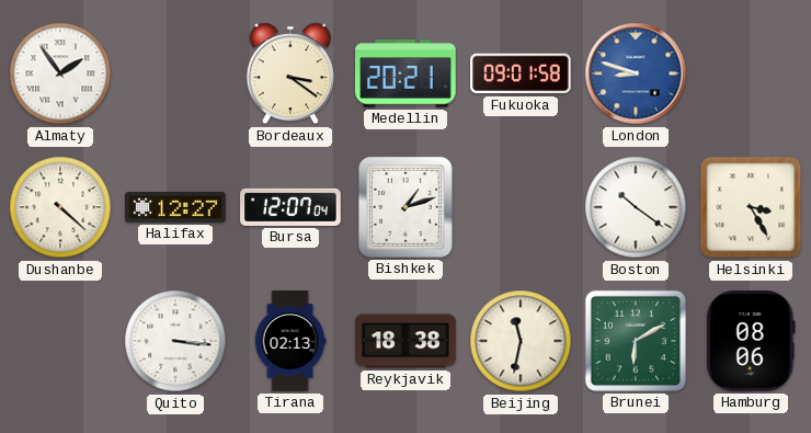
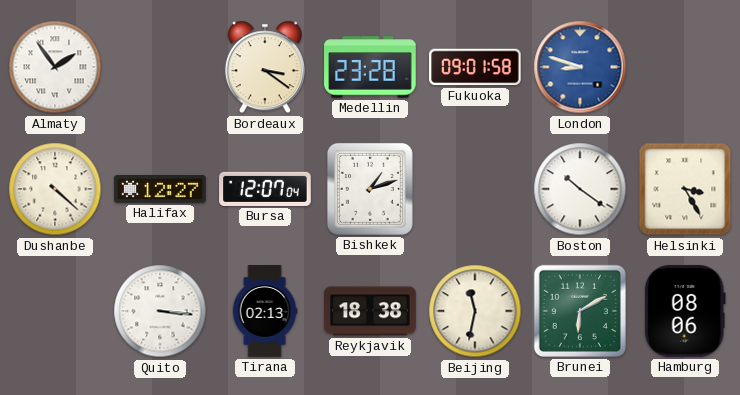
Medellin: 20:21 -> 23:28 (370, 67)
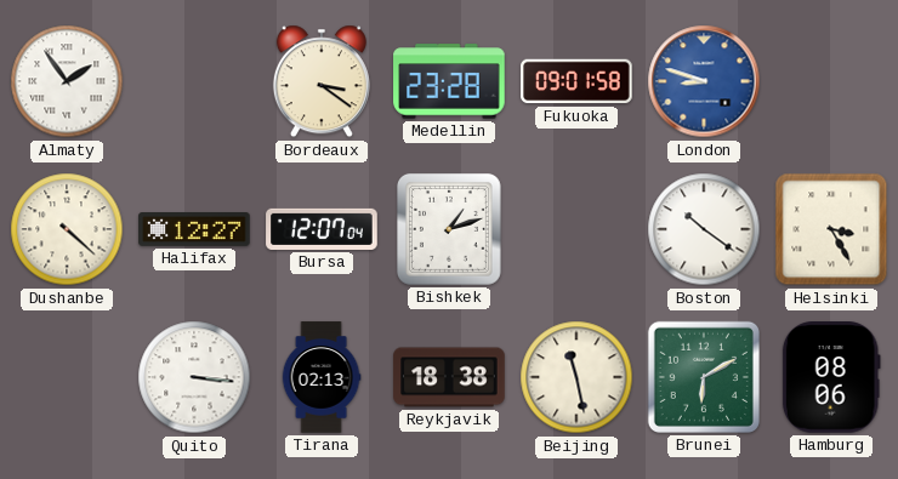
Beijing: 11:32 -> 11:28 (576, 377)
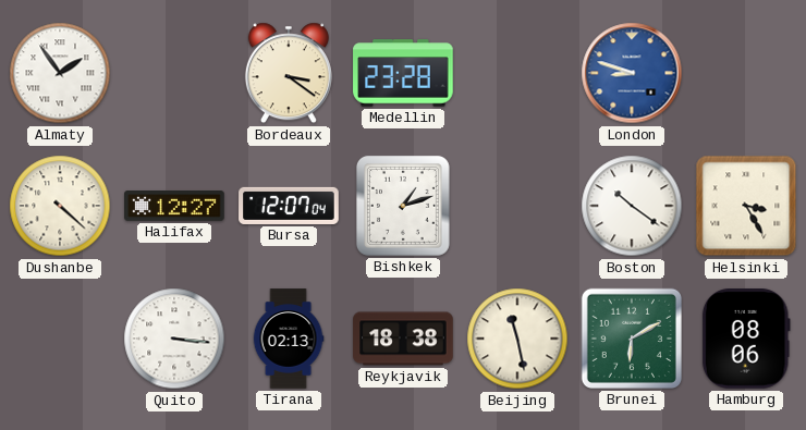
Fukuoka: 09:01 -> none (576, 81)
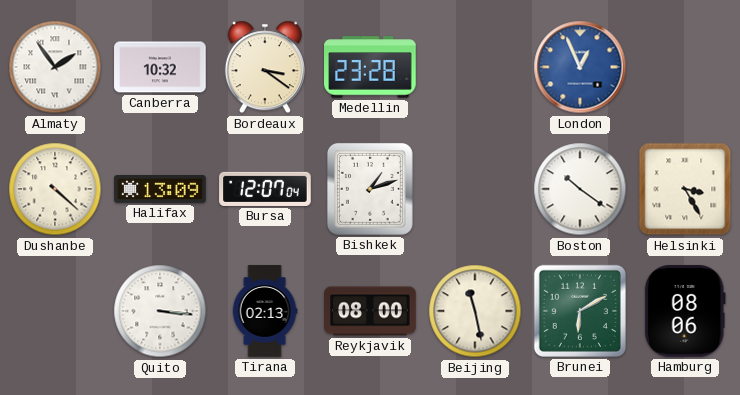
Canberra: none -> 10:32 (160, 67)
London: 8:48 -> 12:56 (580, 67)
Halifax: 12:27 -> 13:09 (160, 190)
Reykjavik: 18:38 -> 08:00 (370, 311)
